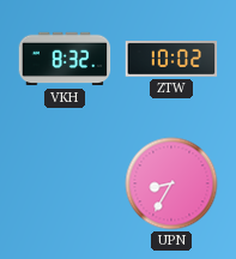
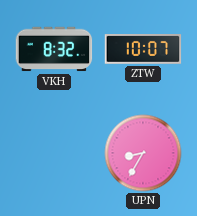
ZTW: 10:02 -> 10:07 (143, 50)
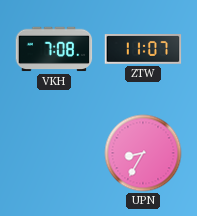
VKH: 8:32 -> 7:08 (54, 49)
ZTW: 10:07 -> 11:07 (143, 50)
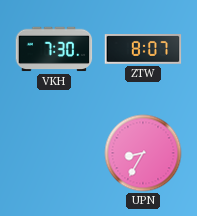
VKH: 7:08 -> 7:30 (54, 49)
ZTW: 11:07 -> 8:07 (143, 50)
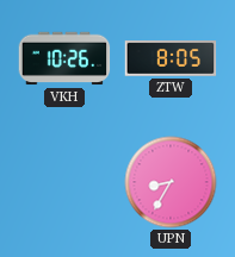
VKH: 7:30 -> 10:26 (64, 58)
ZTW: 8:07 -> 8:05 (171, 59)
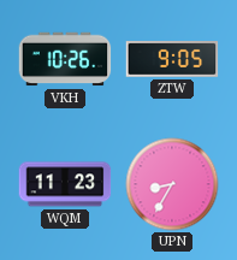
ZTW: 8:05 -> 9:05 (172, 60)
WQM: none -> 11:23 (65, 184)
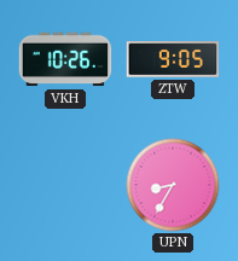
WQM: 11:23 -> none (65, 184)
